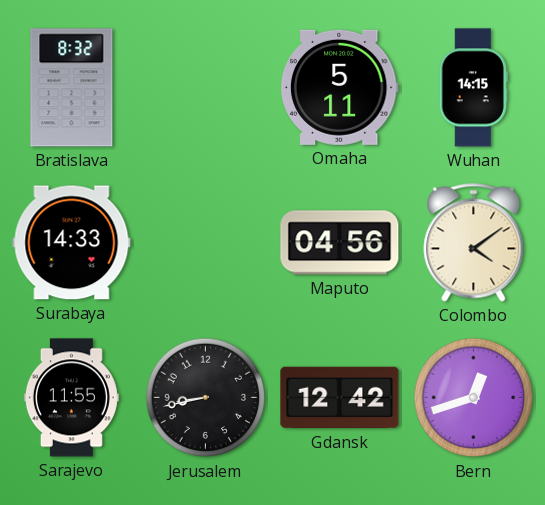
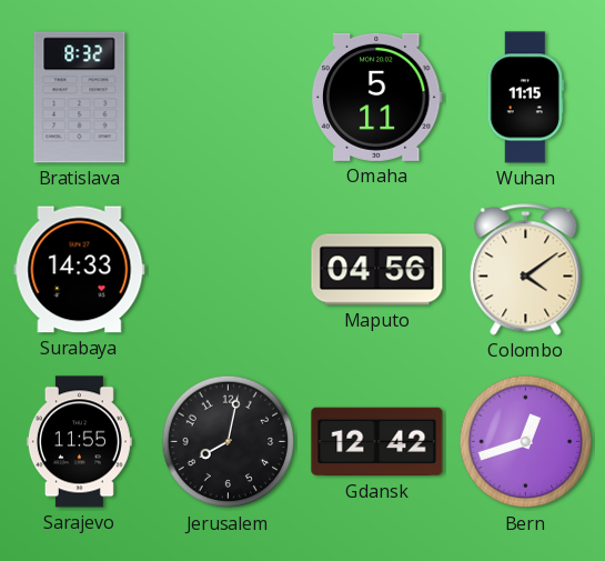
Wuhan: 14:15 -> 11:15 (525, 98)
Jerusalem: 8:43 -> 8:02 (229, 442)
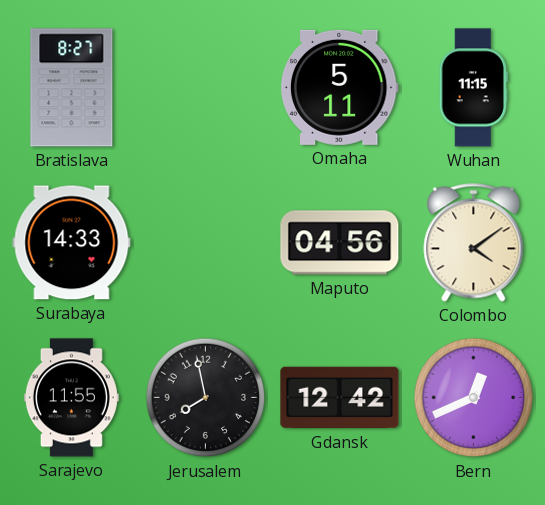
Bratislava: 8:32 -> 8:27 (72, 88)
Jerusalem: 8:02 -> 7:58 (206, 398)
Bern: 12:42 -> 12:41 (474, 398)
